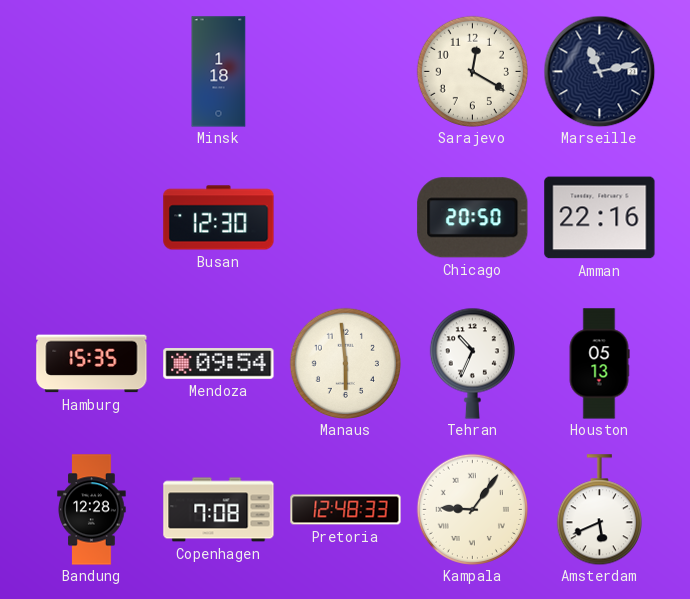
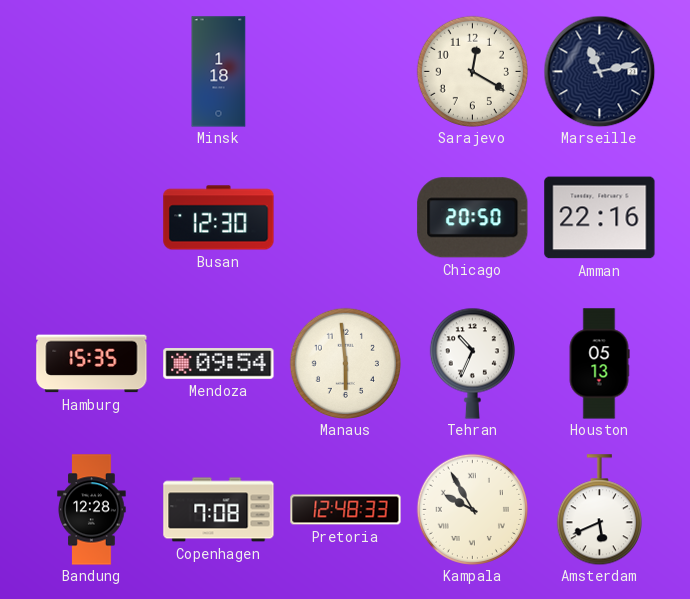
Kampala: 9:06 -> 9:55 (472, 509)
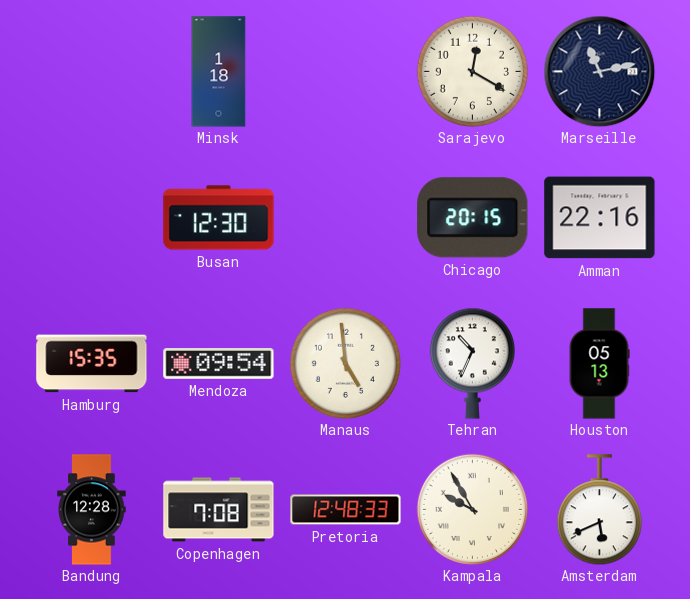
Chicago: 20:50 -> 20:15 (473, 218)
Manaus: 5:59 -> 4:59 (345, 363)
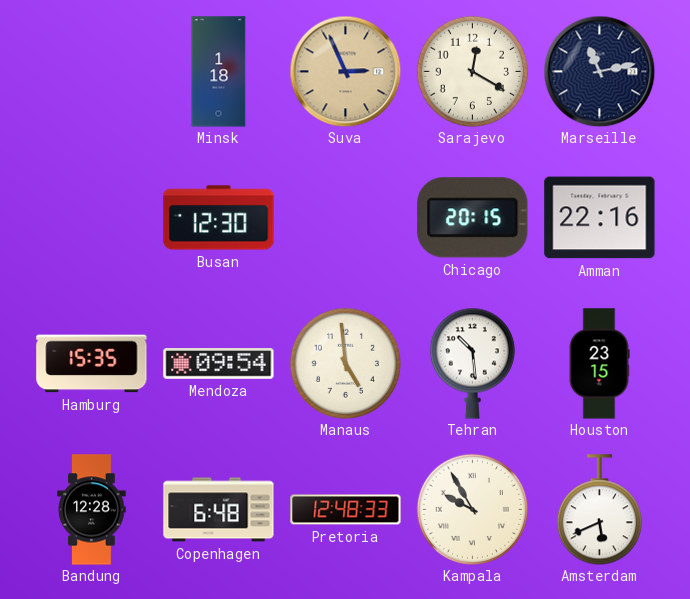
Suva: none -> 2:56 (345, 71)
Tehran: 10:34 -> 10:29 (472, 363)
Houston: 05:13 -> 23:15 (599, 364)
Copenhagen: 7:08 -> 6:48 (219, 510)
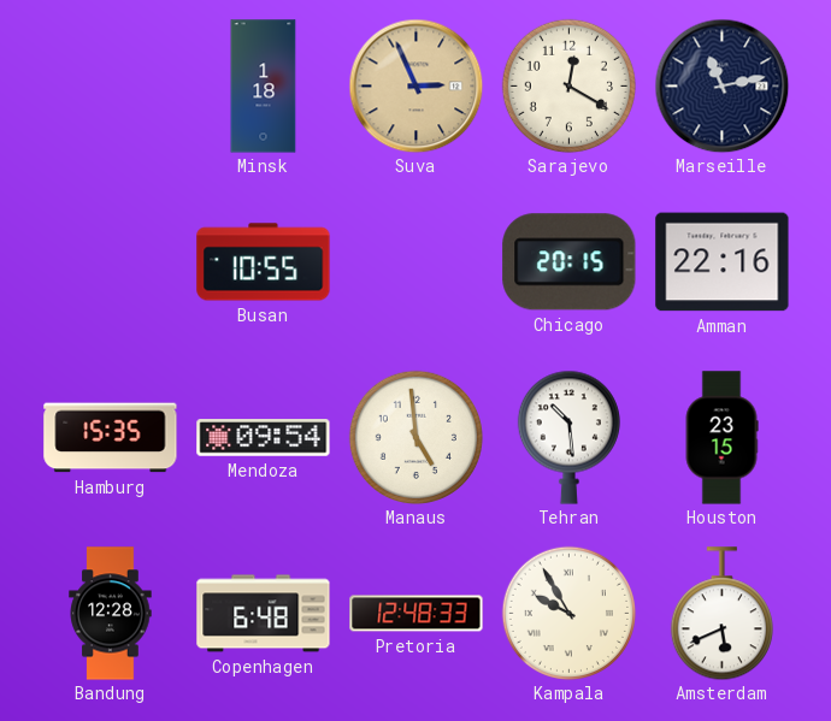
Busan: 12:30 -> 10:55 (264, 262)
